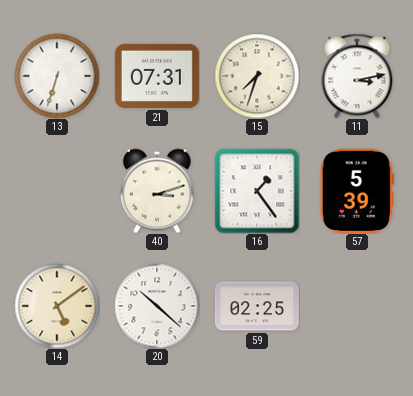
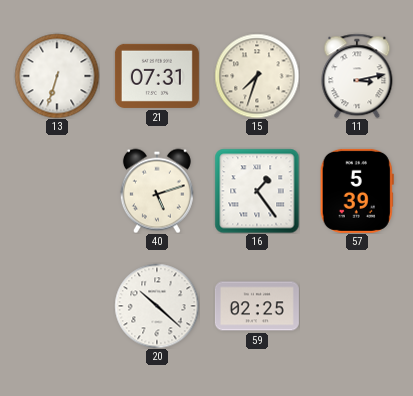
40: 3:12 -> 5:12 (157, 191)
14: 5:09 -> none (57, 306)
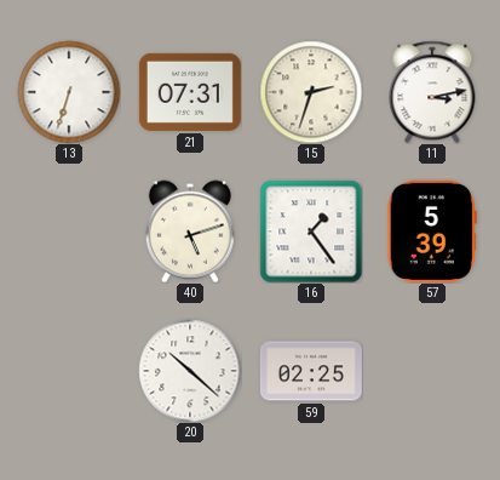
15: 7:33 -> 2:33 (311, 92)
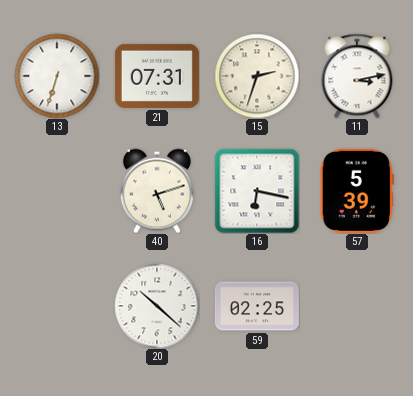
16: 1:24 -> 6:17 (257, 191)
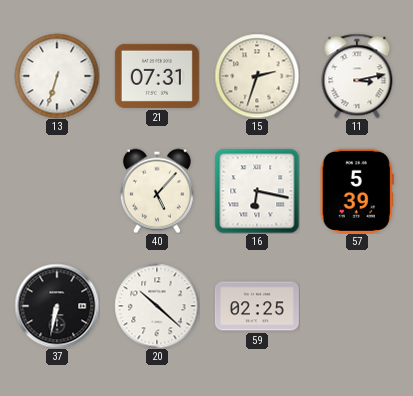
40: 5:12 -> 5:07 (157, 191)
37: none -> 6:32 (57, 306)
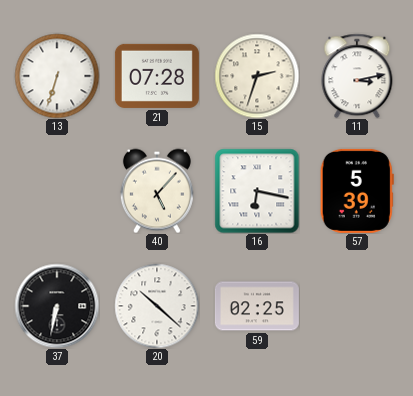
21: 07:31 -> 07:28 (157, 76)
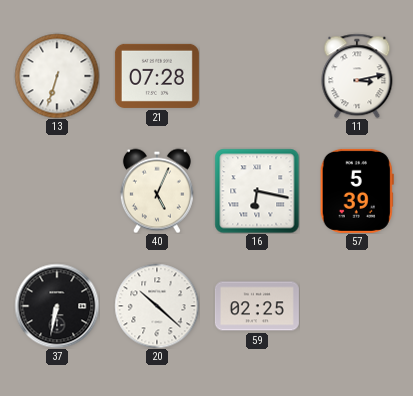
15: 2:33 -> none (257, 76)
40: 5:07 -> 5:04 (157, 191)
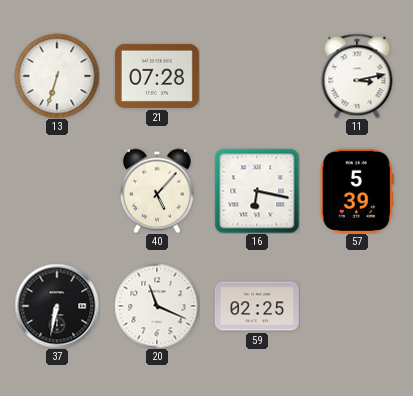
40: 5:04 -> 5:07 (157, 191)
20: 10:22 -> 11:19 (157, 306)
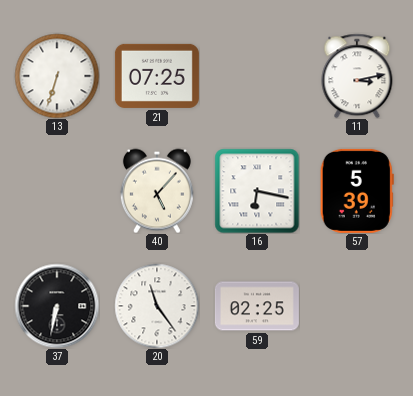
21: 07:28 -> 07:25 (157, 76)
20: 11:19 -> 11:24 (157, 306)
